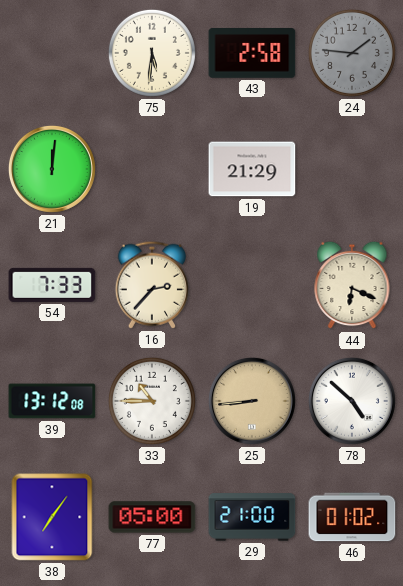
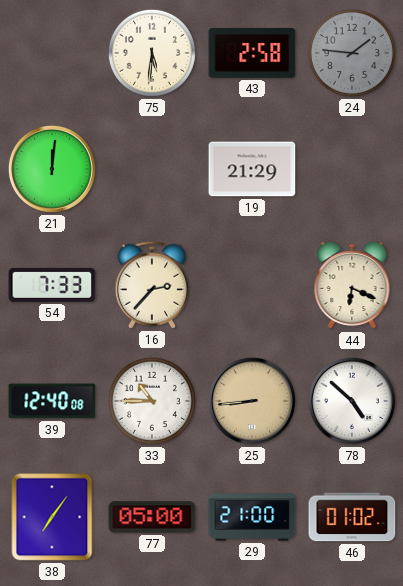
39: 13:12 -> 12:40 (52, 401)
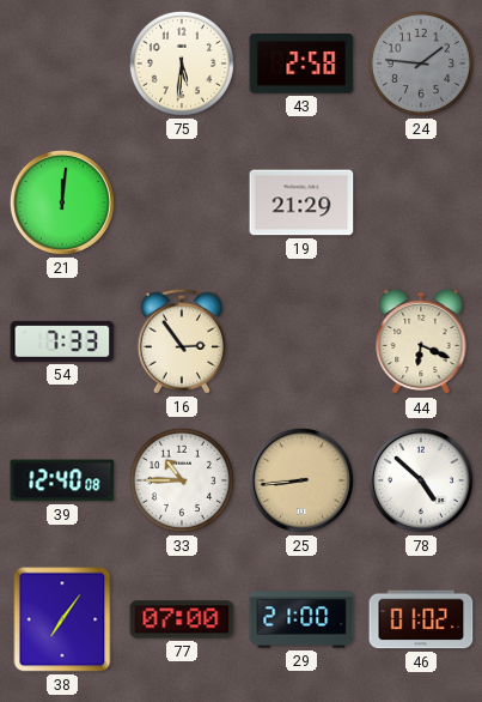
16: 2:37 -> 2:54 (181, 341)
77: 05:00 -> 07:00 (182, 619)
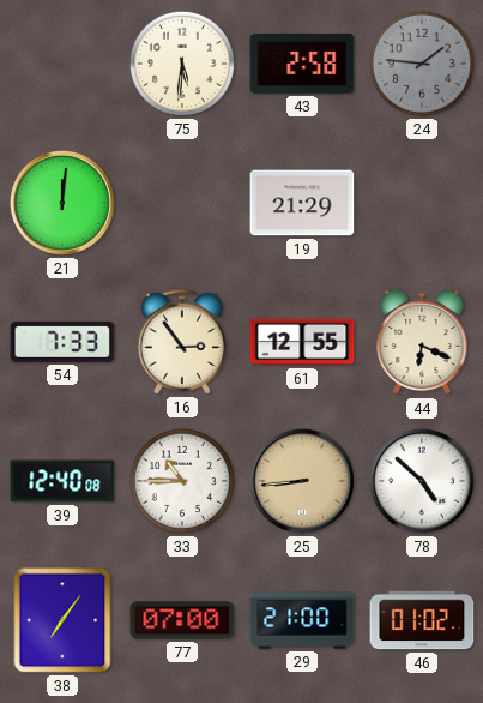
61: none -> 12:55 (302, 342)
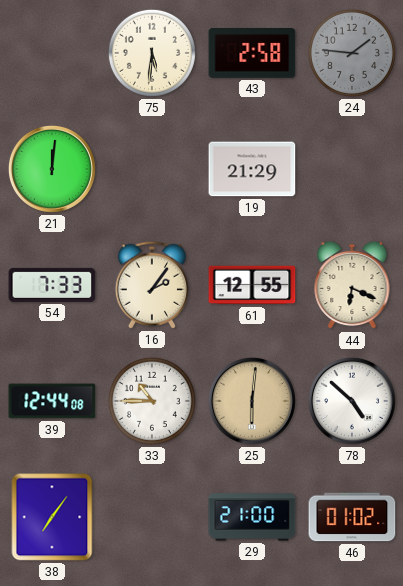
16: 2:54 -> 2:06 (151, 285)
39: 12:40 -> 12:44 (52, 401)
25: 8:44 -> 6:01 (252, 401)
77: 07:00 -> none (182, 620)
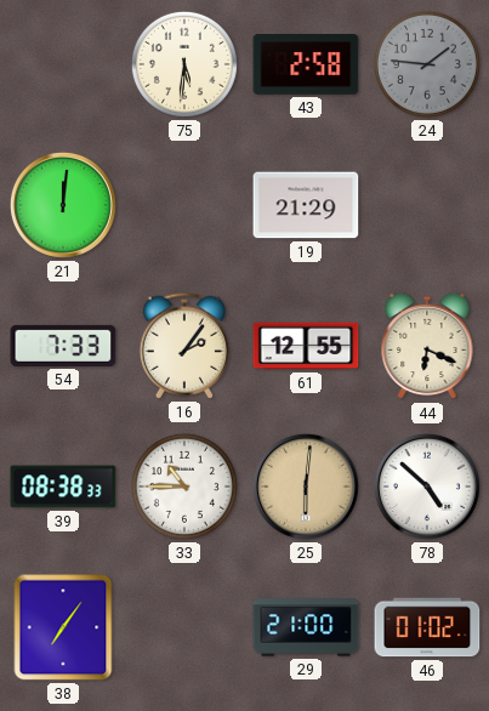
39: 12:44 -> 08:38 (63, 487)
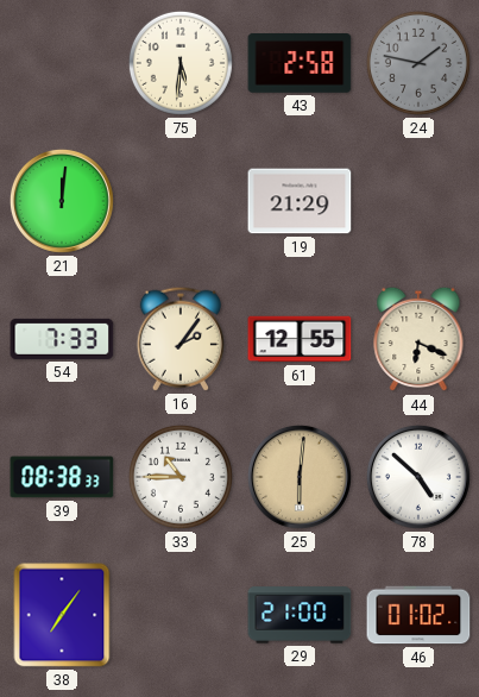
24: 1:46 -> 1:47 (418, 63)
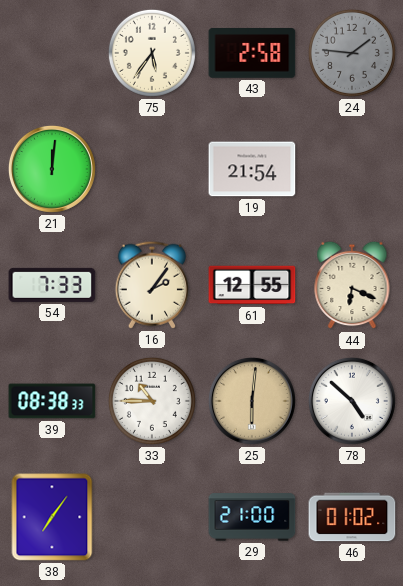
75: 5:31 -> 5:36 (152, 53)
24: 1:47 -> 1:46 (352, 53)
19: 21:29 -> 21:54 (252, 169)
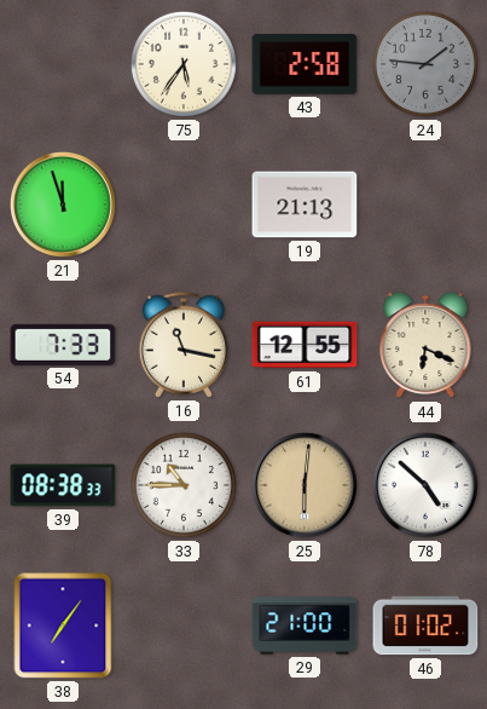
21: 12:01 -> 11:57 (63, 204)
19: 21:54 -> 21:13 (305, 204)
16: 2:06 -> 11:17 (182, 345)
